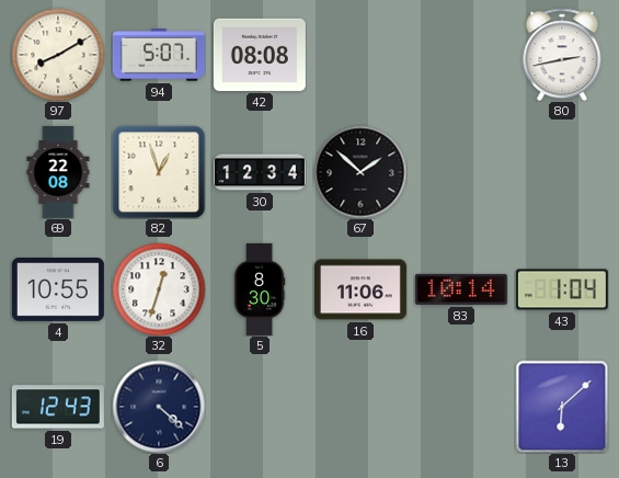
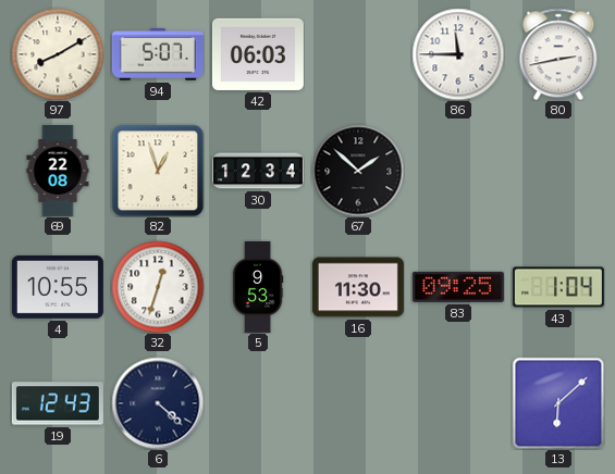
42: 08:08 -> 06:03 (258, 54)
86: none -> 11:45 (458, 54)
5: 8:30 -> 9:53 (258, 287)
16: 11:06 -> 11:30 (358, 287)
83: 10:14 -> 09:25 (458, 287)
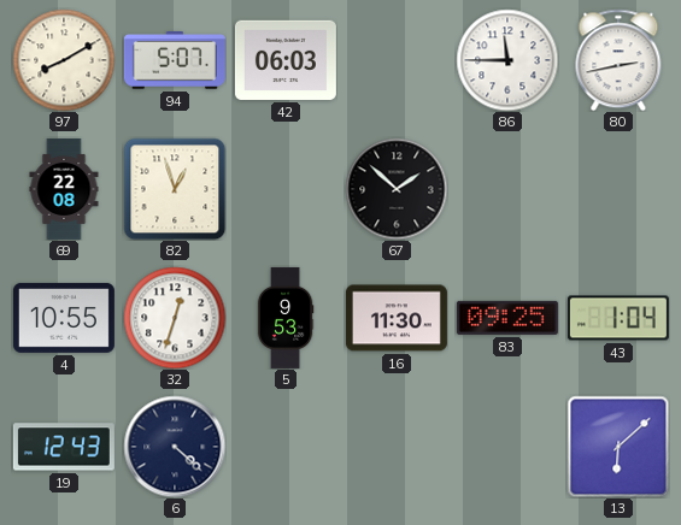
30: 12:34 -> none (258, 171)
